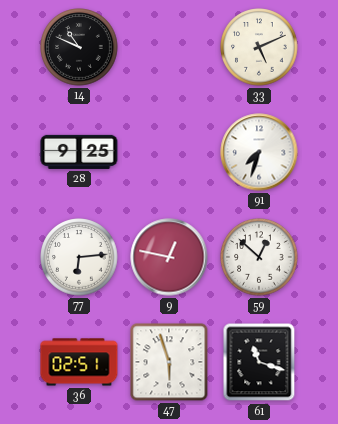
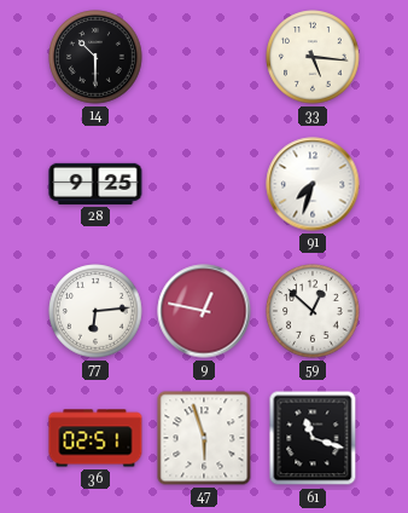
14: 10:49 -> 10:30 (95, 57)
33: 5:11 -> 5:16 (313, 57)
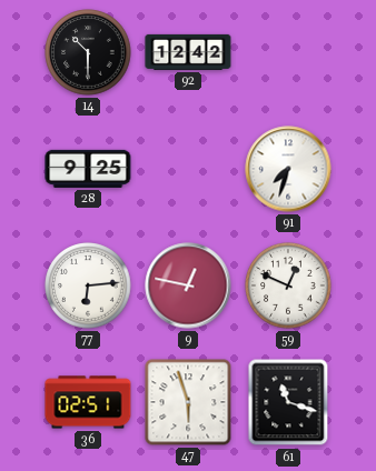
92: none -> 12:42 (188, 52)
33: 5:16 -> none (313, 57)
59: 12:52 -> 12:49 (288, 285)
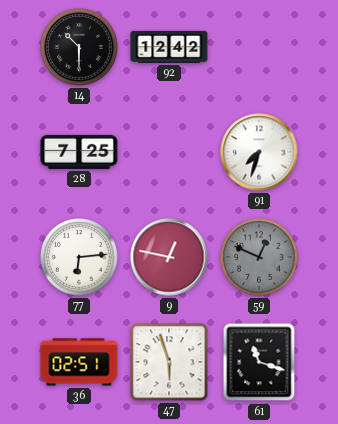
28: 9:25 -> 7:25 (79, 152)
59 dial: white -> grey (259, 257)
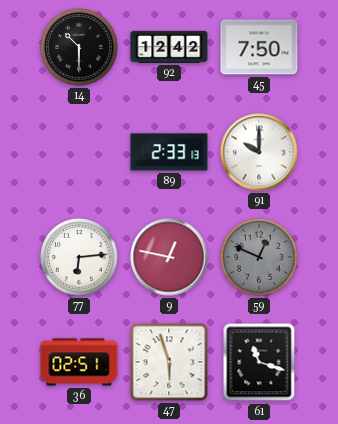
45: none -> 7:50 (259, 47)
28: 7:25 -> none (79, 152)
89: none -> 2:33 (169, 152)
91: 7:33 -> 10:00 (259, 152)
